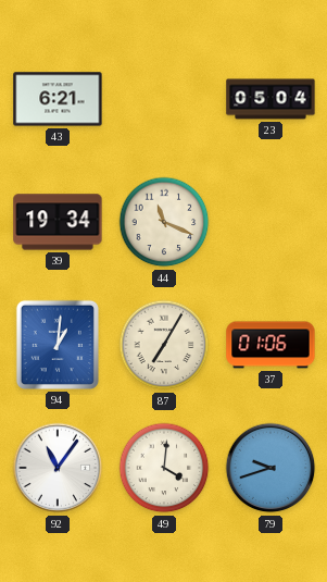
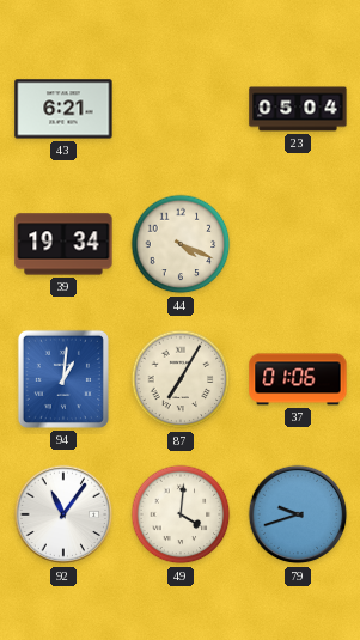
44: 11:19 -> 4:19 (181, 244)
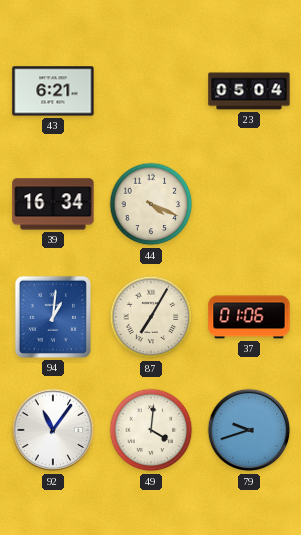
39: 19:34 -> 16:34 (53, 204)
